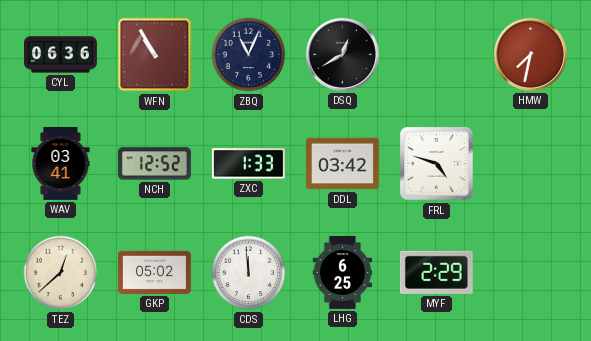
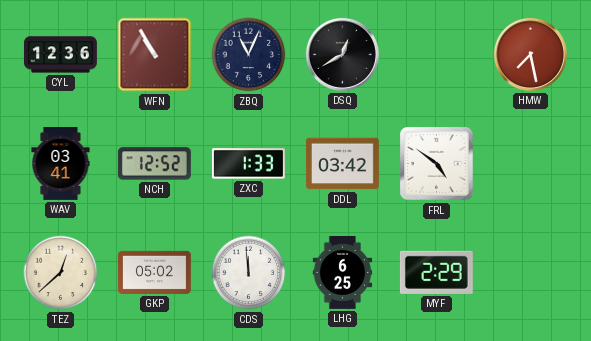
CYL: 06:36 -> 12:36 (61, 55)
HMW: 7:32 -> 7:28 (530, 54)
FRL: 4:48 -> 4:51 (437, 164)
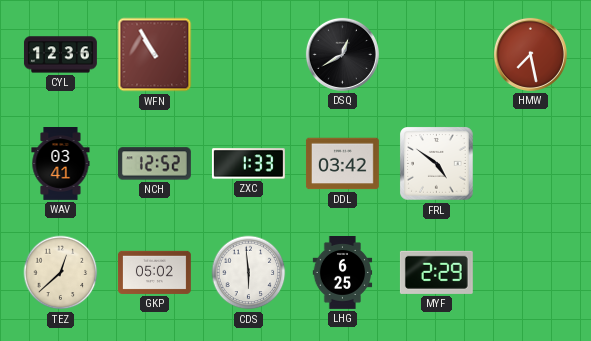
ZBQ: 11:04 -> none (249, 55)
CDS: 11:59 -> 5:59 (249, 273)
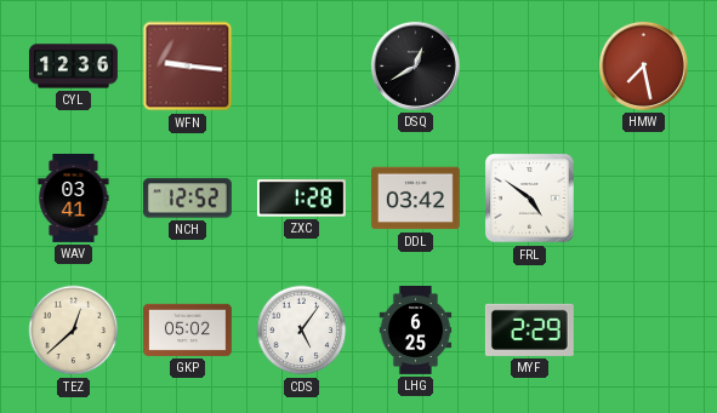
WFN: 10:55 -> 9:16 (188, 67)
ZXC: 1:33 -> 1:28 (301, 199)
CDS: 5:59 -> 5:06 (302, 331)
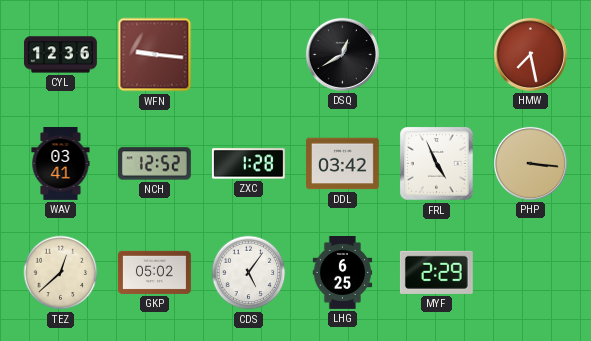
FRL: 4:51 -> 4:56 (437, 164)
PHP: none -> 3:16 (530, 163)
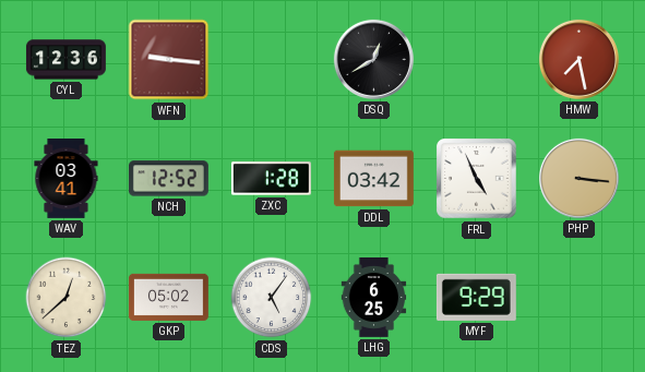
MYF: 2:29 -> 9:29 (476, 297)
